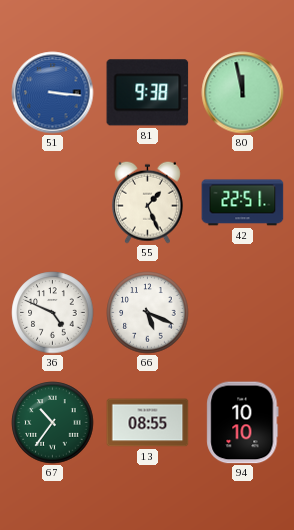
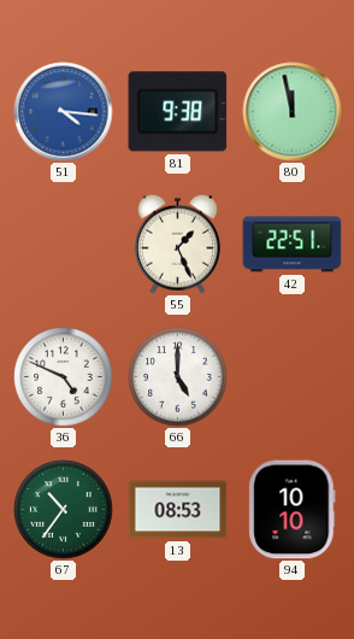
51: 3:16 -> 4:16 (64, 112)
66: 5:19 -> 5:00 (178, 377)
13: 08:55 -> 08:53 (178, 510)
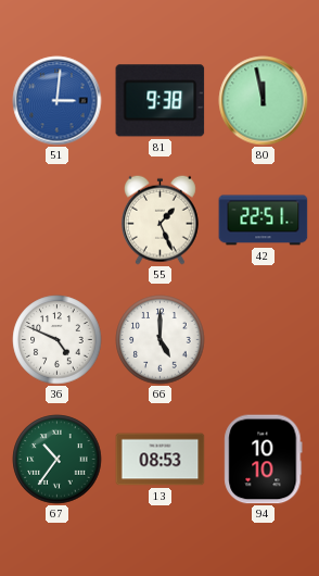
51: 4:16 -> 3:01 (58, 101)
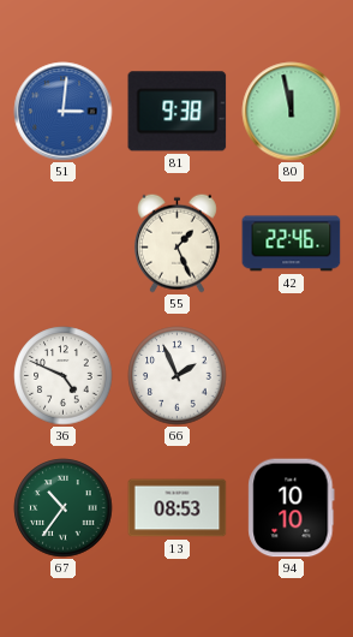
42: 22:51 -> 22:46 (292, 244)
66: 5:00 -> 1:56 (178, 376)
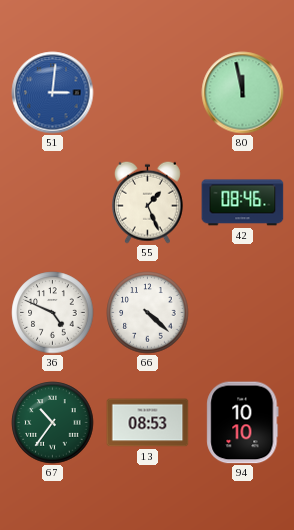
81: 9:38 -> none (178, 112)
42: 22:46 -> 08:46 (243, 203)
66: 1:56 -> 4:22 (148, 313)
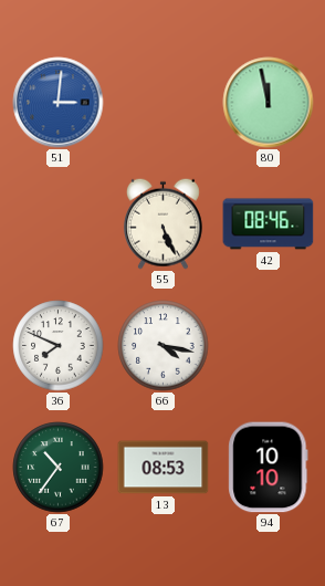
55: 1:26 -> 5:26 (162, 223)
36: 4:49 -> 7:49 (59, 346)
66: 4:22 -> 4:17 (164, 346)
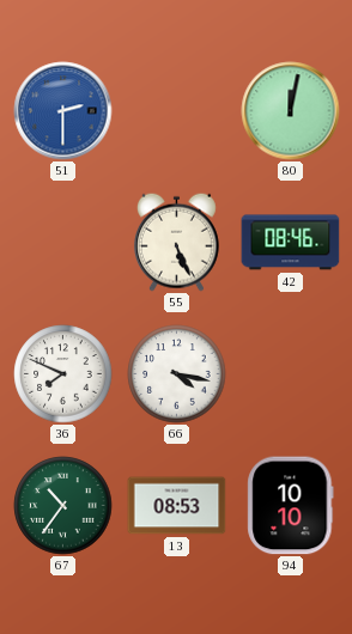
51: 3:01 -> 2:30 (63, 111)
80: 11:58 -> 12:02 (291, 111)
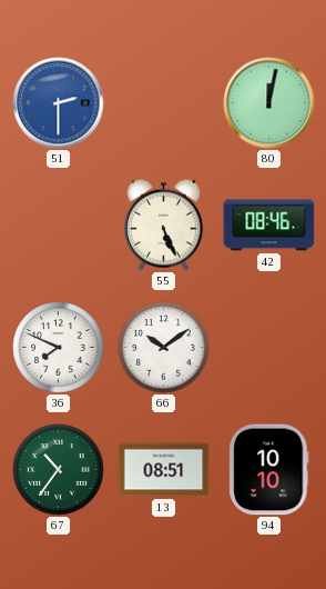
66: 4:17 -> 10:09 (164, 348)
13: 08:53 -> 08:51 (164, 470)
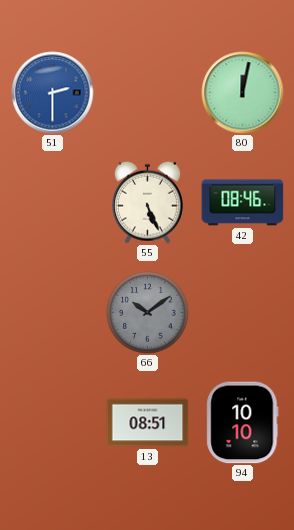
36: 7:49 -> none (59, 348)
66 dial: white -> grey (148, 313)
67: 10:36 -> none (59, 470)
